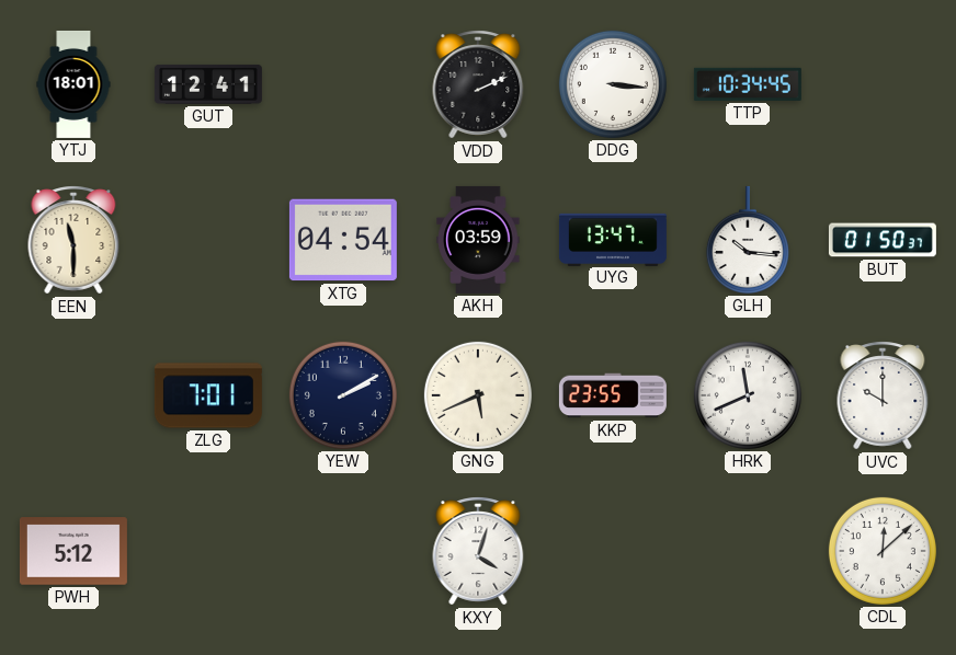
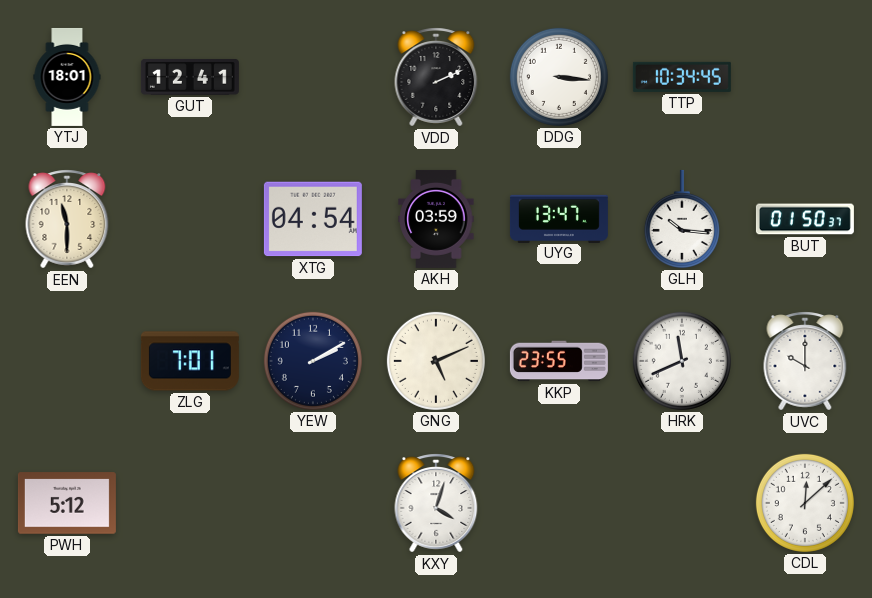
GNG: 5:41 -> 5:11 (436, 361)
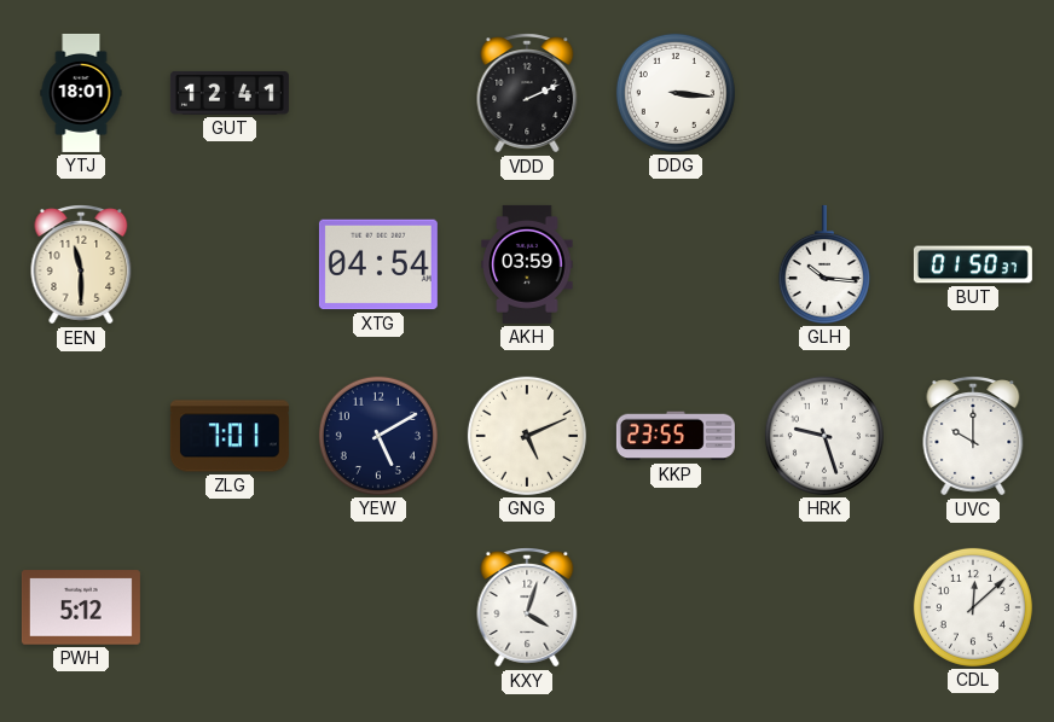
TTP: 10:34 -> none (682, 77)
UYG: 13:47 -> none (559, 218)
YEW: 2:10 -> 5:10 (378, 436)
HRK: 11:41 -> 9:27 (824, 436)
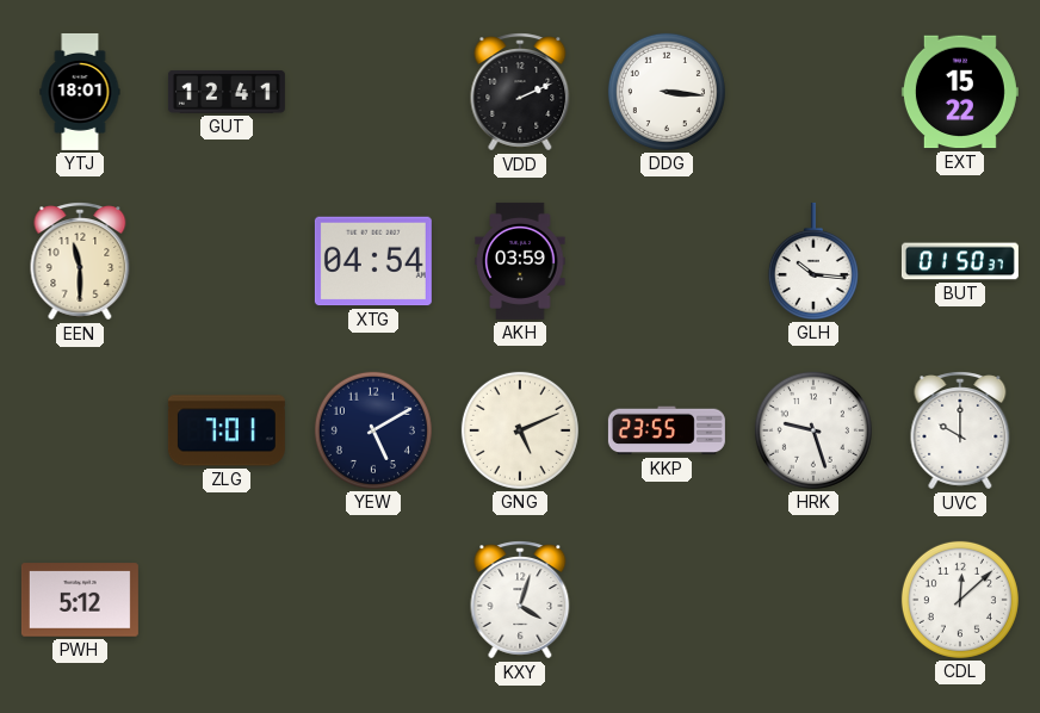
EXT: none -> 15:22 (960, 92)
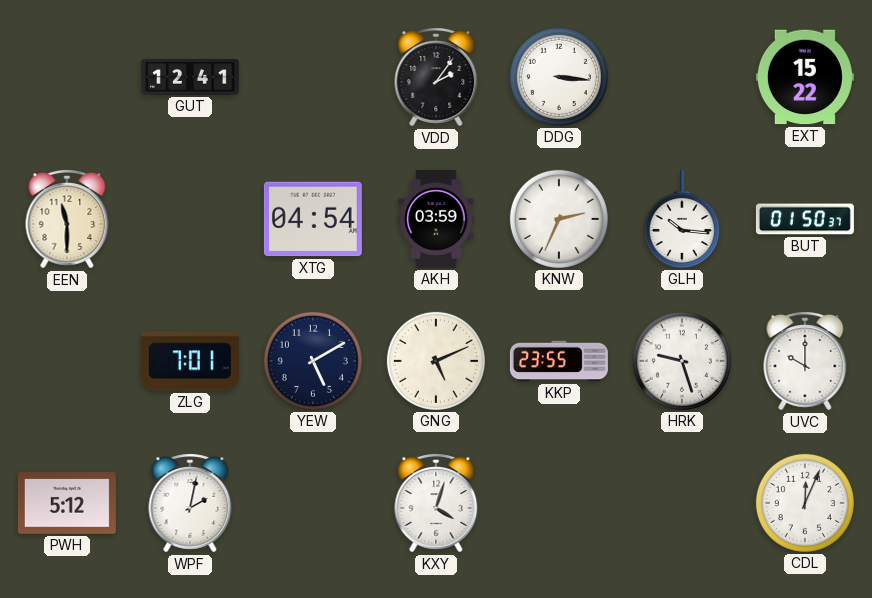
YTJ: 18:01 -> none (80, 92)
VDD: 2:11 -> 2:06 (436, 77)
KNW: none -> 2:34 (559, 219)
WPF: none -> 2:02 (190, 503)
CDL: 12:08 -> 12:04 (805, 503)
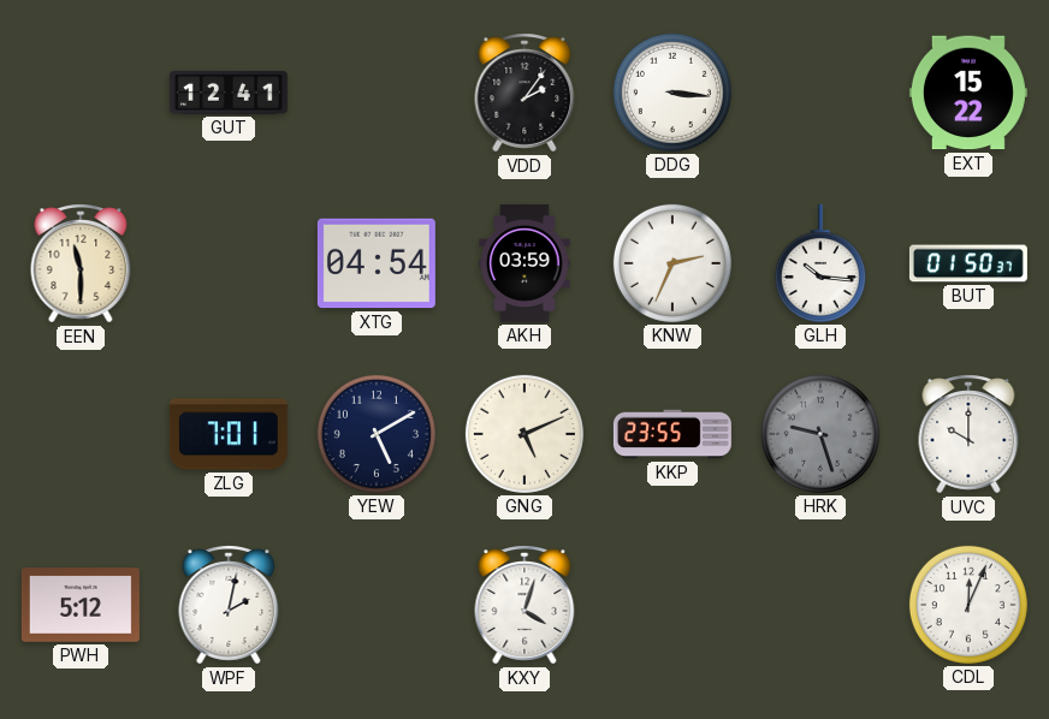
HRK dial: white -> grey (820, 434)
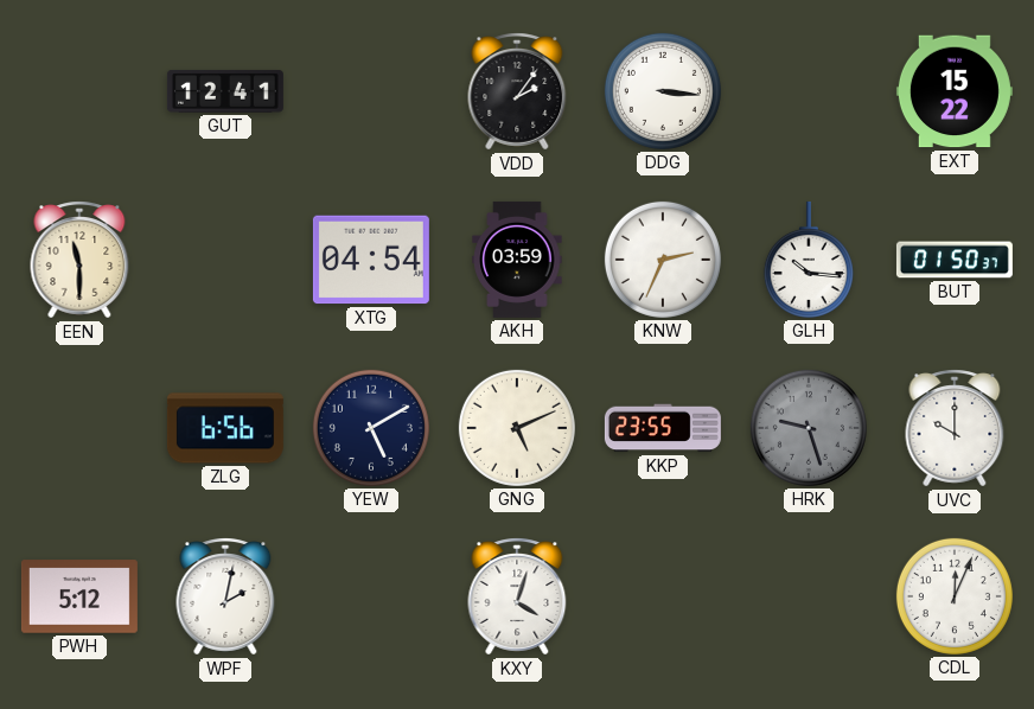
ZLG: 7:01 -> 6:56 (225, 428)
